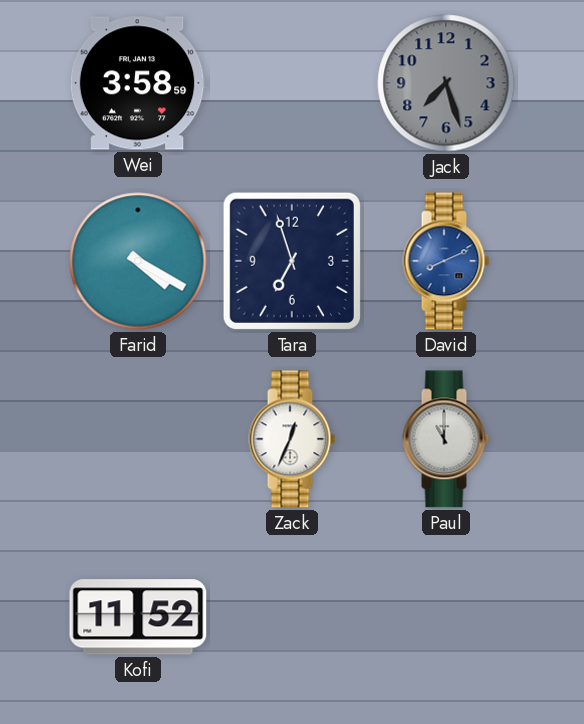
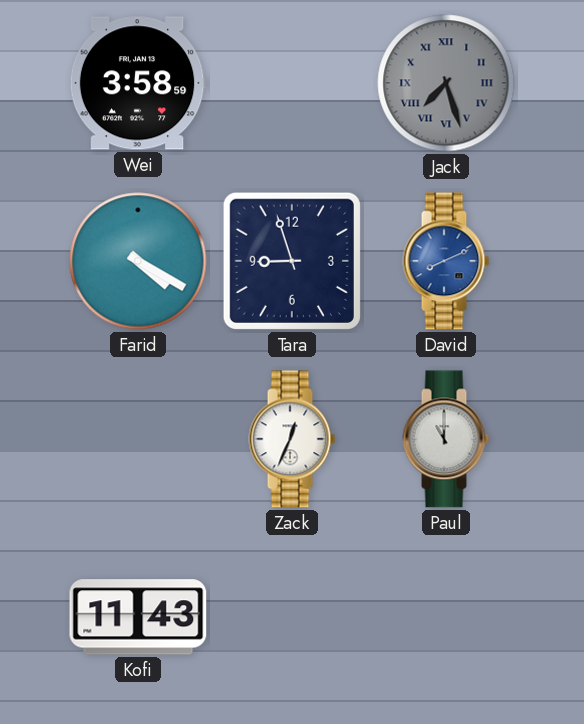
Jack numerals: Arabic -> Roman (446, 83)
Tara: 6:57 -> 8:57 (292, 261)
Kofi: 11:52 -> 11:43 (138, 617)
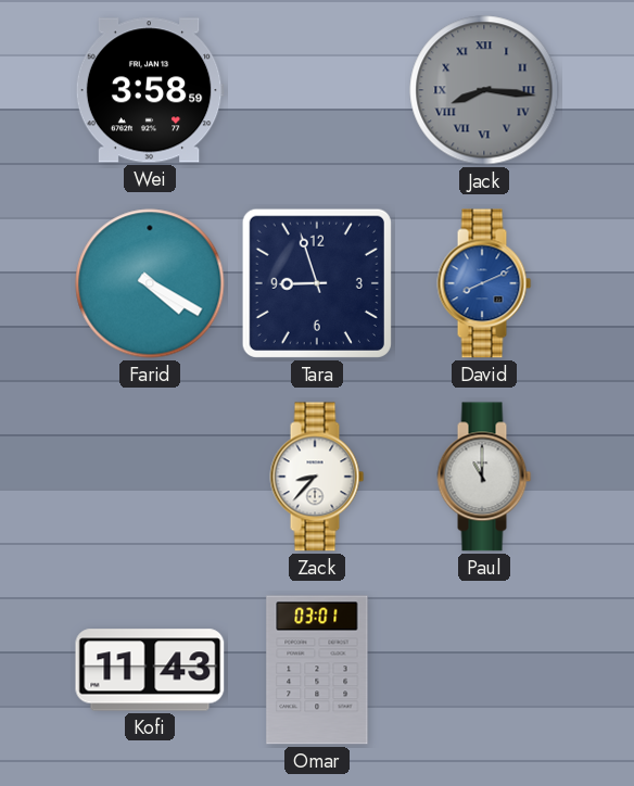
Jack: 7:27 -> 8:16 (484, 90)
Zack: 12:34 -> 8:37 (317, 477)
Omar: none -> 03:01 (317, 670)
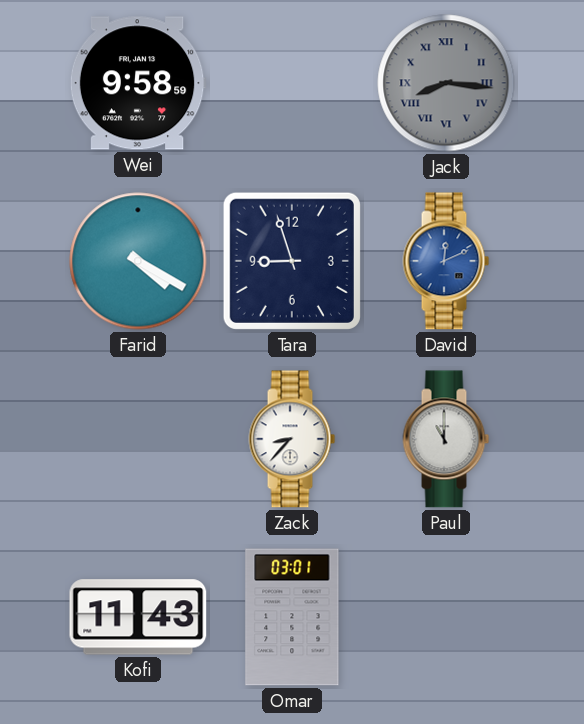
Wei: 3:58 -> 9:58 (138, 83)
David: 8:11 -> 12:11 (446, 261)
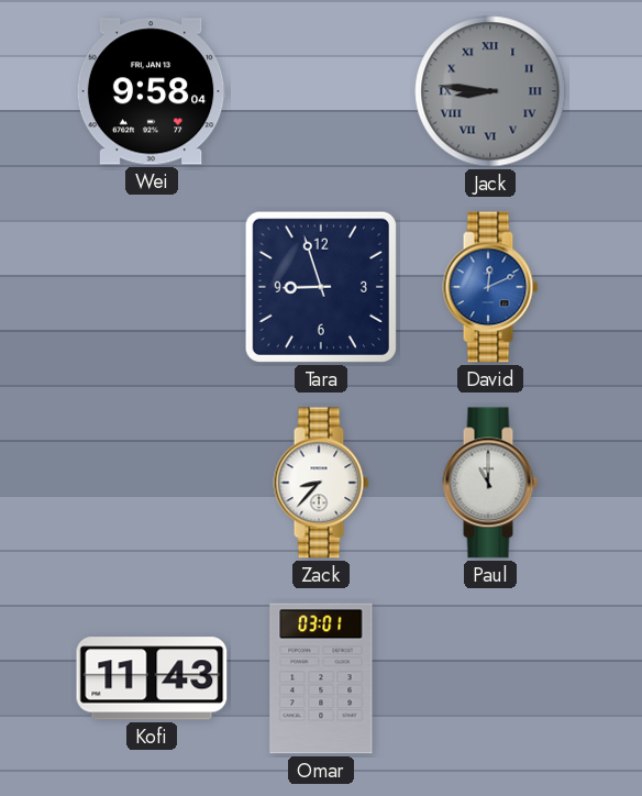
Wei: 9:58:59 -> 9:58:04 (152, 91)
Jack: 8:16 -> 8:46 (490, 91)
Farid: 4:20 -> none (138, 261)
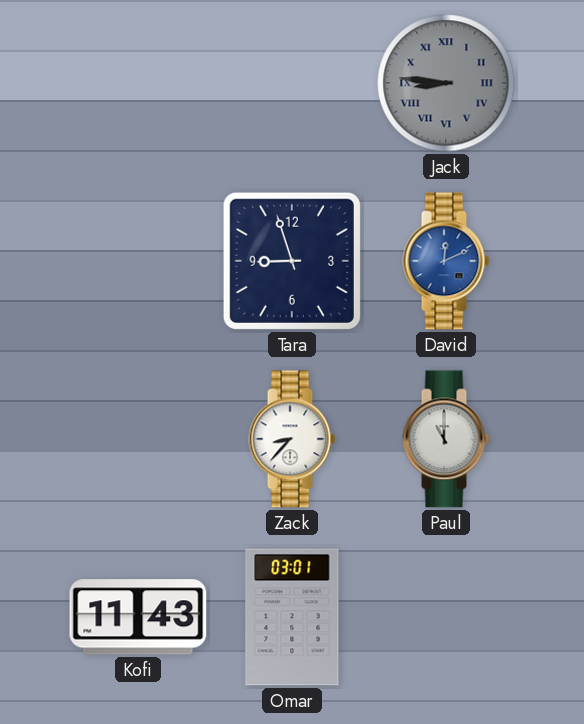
Wei: 9:58 -> none (152, 91)
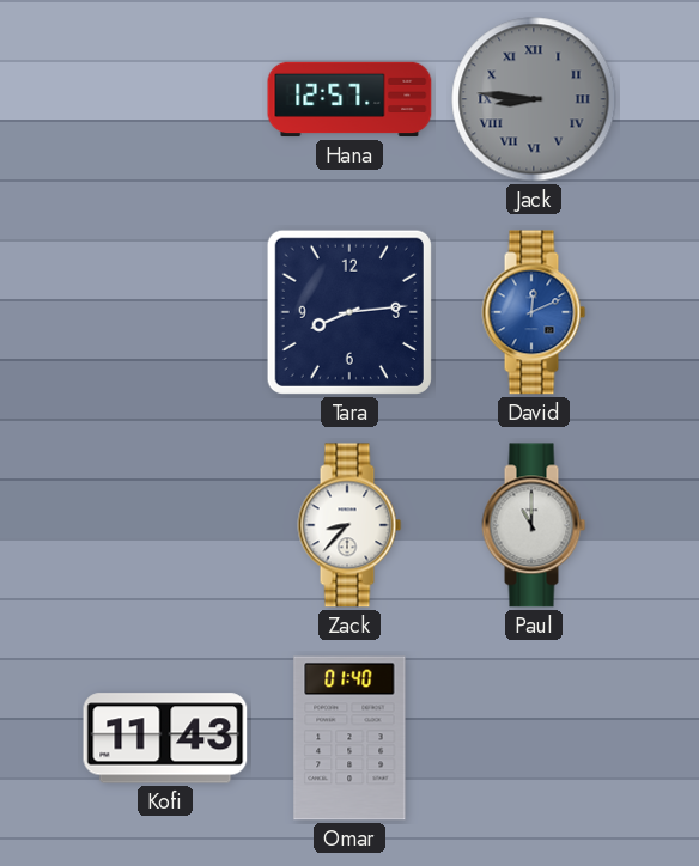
Hana: none -> 12:57 (349, 99)
Tara: 8:57 -> 8:14 (349, 312)
Omar: 03:01 -> 01:40 (349, 738)
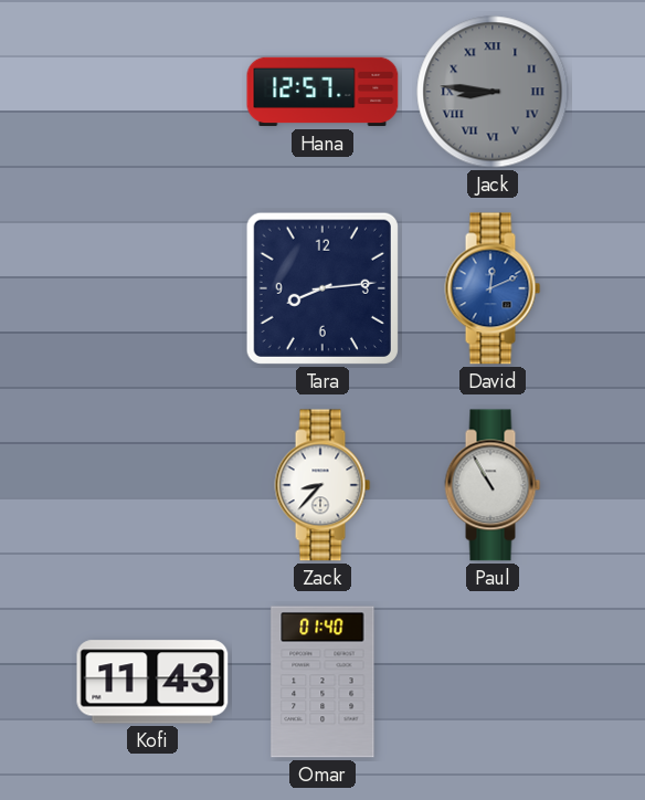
Paul: 11:00 -> 10:55 (493, 485)
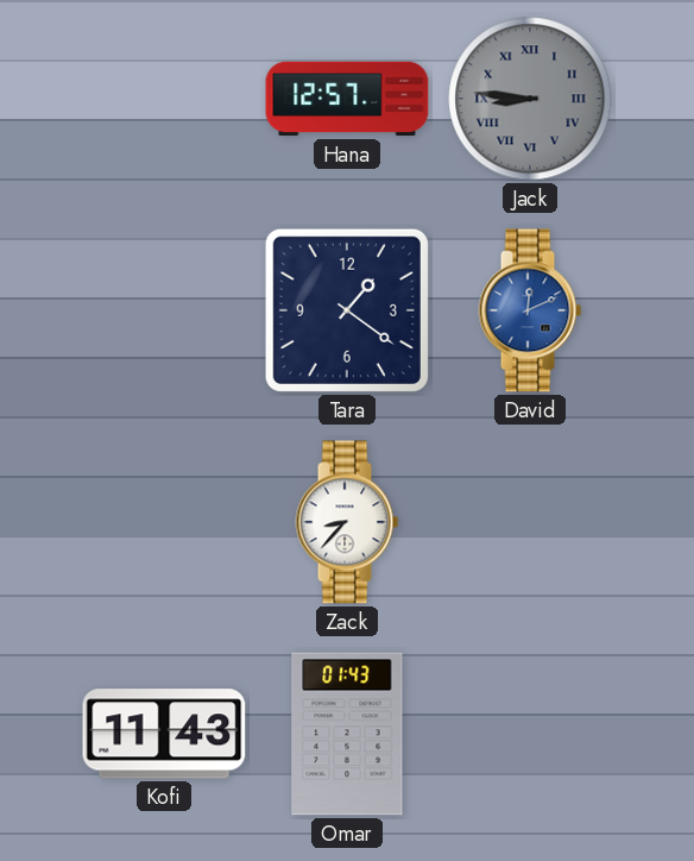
Tara: 8:14 -> 1:21 (347, 310)
Paul: 10:55 -> none (493, 485)
Omar: 01:40 -> 01:43 (347, 734)
